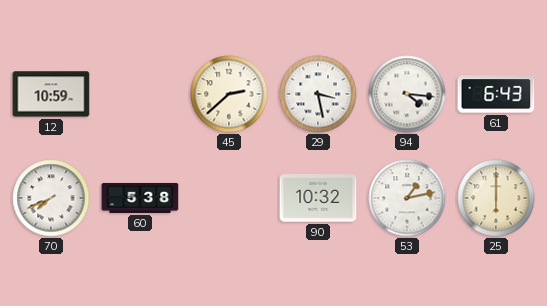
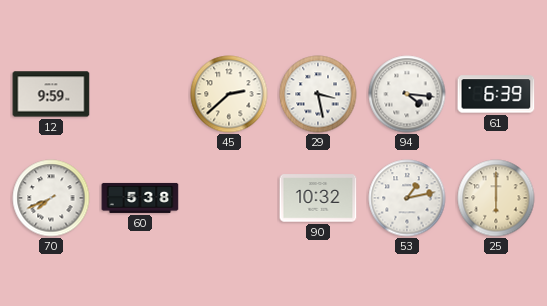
12: 10:59 -> 9:59 (51, 94)
61: 6:43 -> 6:39 (496, 94)
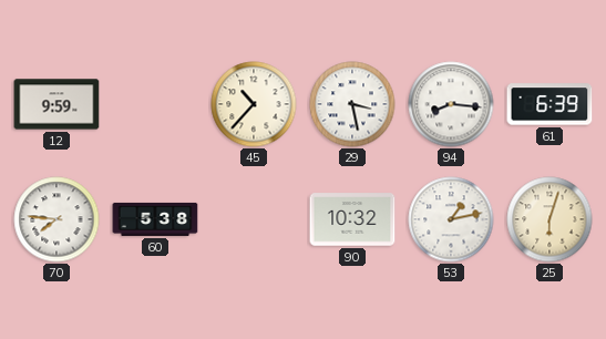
45: 2:38 -> 10:37 (254, 104)
94: 4:16 -> 8:16 (451, 104)
70: 7:41 -> 7:46 (57, 219)
25: 6:00 -> 6:03 (549, 219)
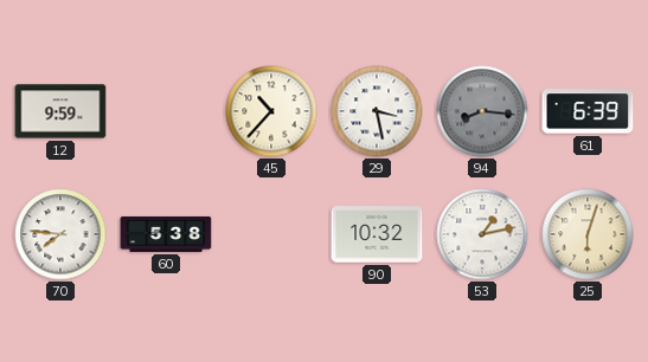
94 dial: white -> grey (482, 111)
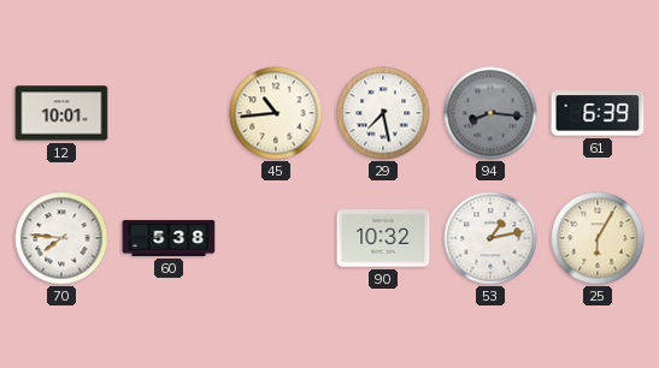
12: 9:59 -> 10:01 (61, 113)
45: 10:37 -> 10:44 (276, 113)
29: 3:28 -> 7:28 (383, 113)
25: 6:03 -> 6:05 (598, 238)
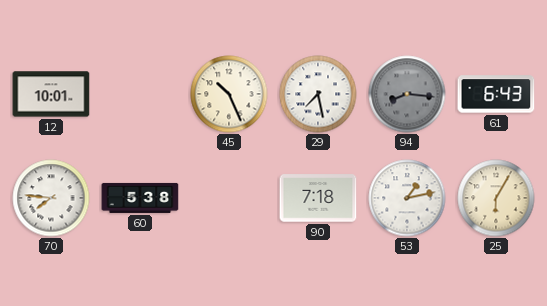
45: 10:44 -> 10:26 (229, 94)
61: 6:39 -> 6:43 (496, 94)
90: 10:32 -> 7:18 (318, 198)
